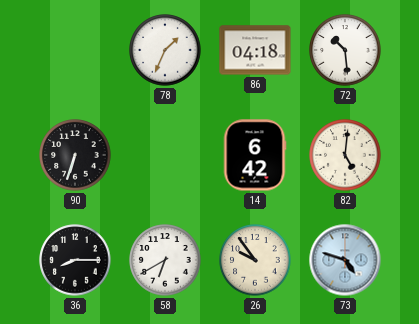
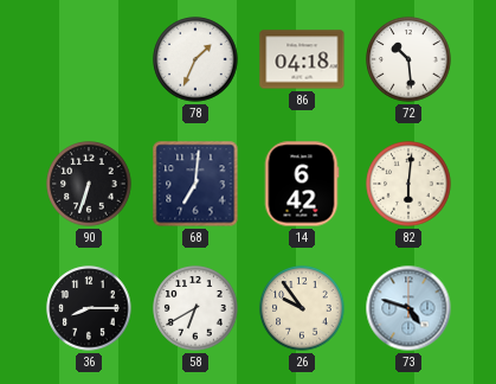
68: none -> 7:01 (195, 184)
82: 5:01 -> 6:01 (408, 184)
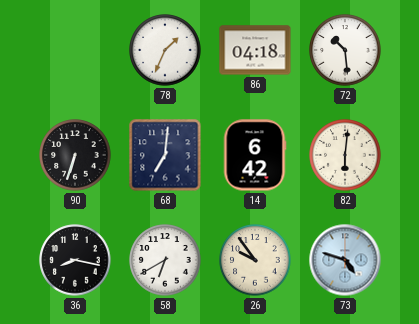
36: 8:15 -> 8:17 (75, 260)
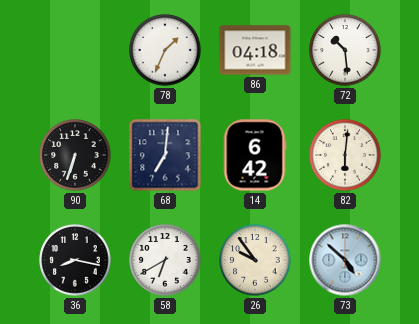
73: 4:48 -> 4:52 (345, 260)
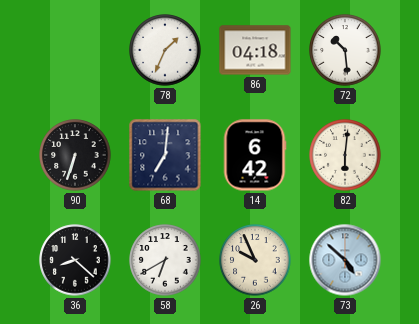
36: 8:17 -> 8:22 (75, 260)
26: 9:54 -> 9:56 (255, 260)
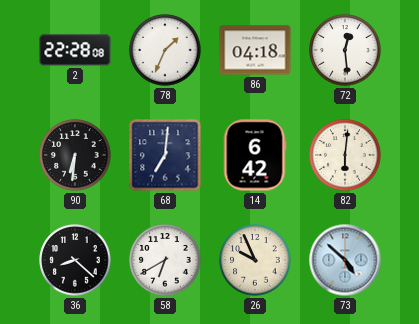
2: none -> 22:28 (75, 50)
72: 10:29 -> 12:29 (345, 50)
90: 6:33 -> 6:31 (75, 155)
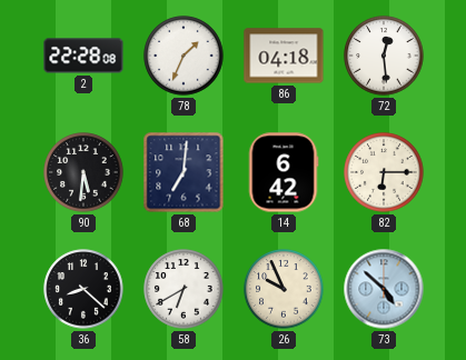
90: 6:31 -> 5:31 (83, 172)
82: 6:01 -> 6:15 (384, 172)
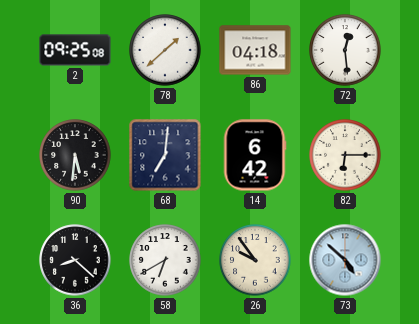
2: 22:28 -> 09:25 (75, 50)
78: 1:34 -> 1:38 (165, 50)
26: 9:56 -> 9:54 (255, 260)
